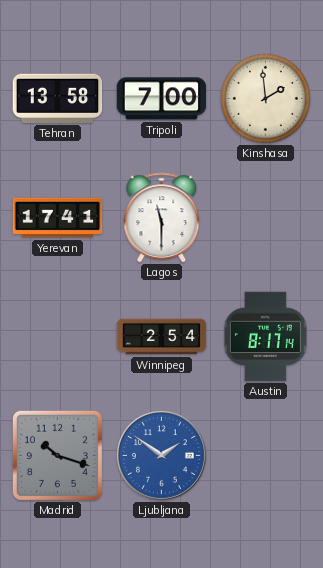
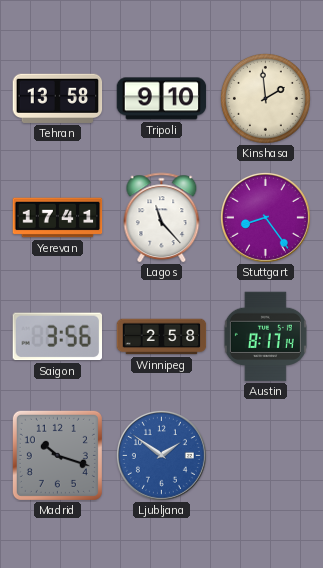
Tripoli: 7:00 -> 9:10 (162, 99)
Lagos: 11:30 -> 11:23 (162, 218)
Stuttgart: none -> 8:24 (265, 217)
Saigon: none -> 3:56 (57, 337)
Winnipeg: 2:54 -> 2:58 (162, 337)
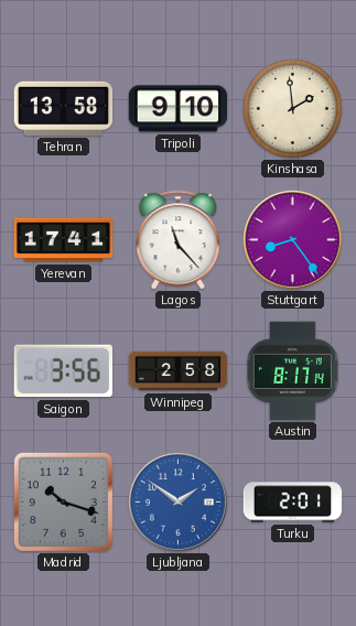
Turku: none -> 2:01 (293, 503)
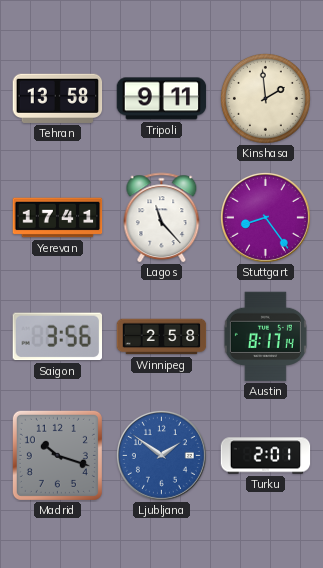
Tripoli: 9:10 -> 9:11 (162, 99)
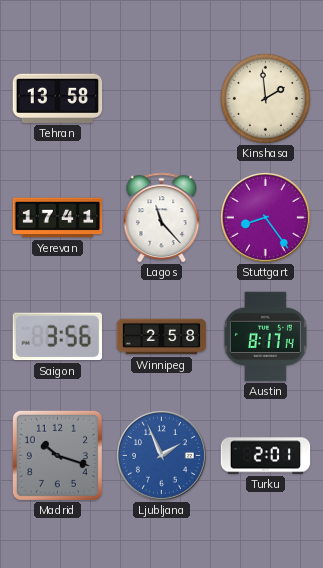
Tripoli: 9:11 -> none (162, 99)
Ljubljana: 1:51 -> 1:56 (161, 455)
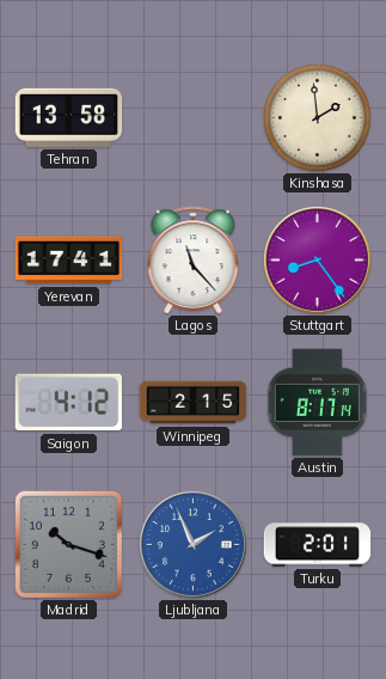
Saigon: 3:56 -> 4:12 (68, 403)
Winnipeg: 2:58 -> 2:15 (194, 403)
